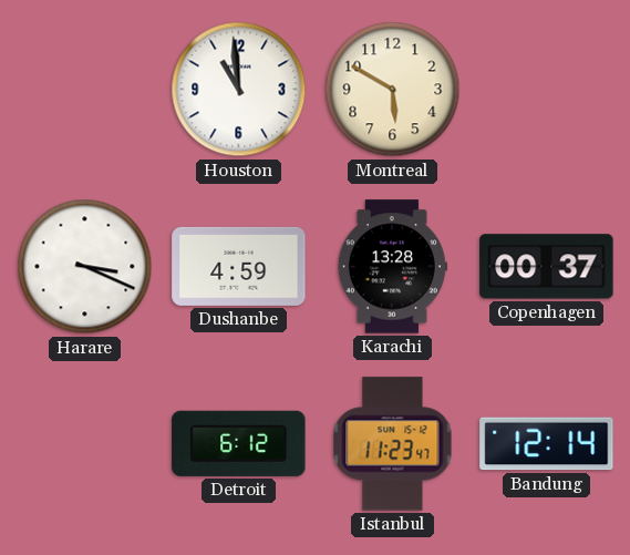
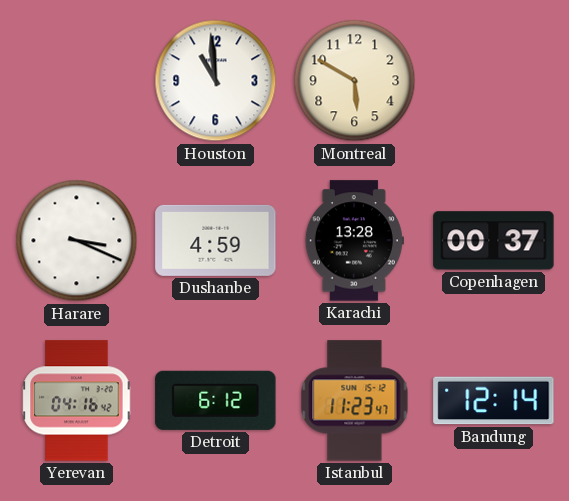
Yerevan: none -> 04:16 (77, 401)
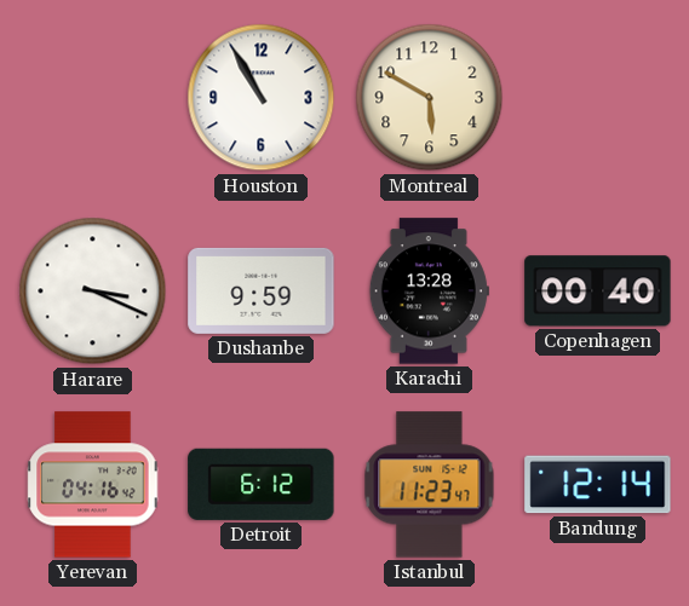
Houston: 10:59 -> 10:55 (262, 98)
Dushanbe: 4:59 -> 9:59 (262, 290)
Copenhagen: 00:37 -> 00:40 (598, 292)
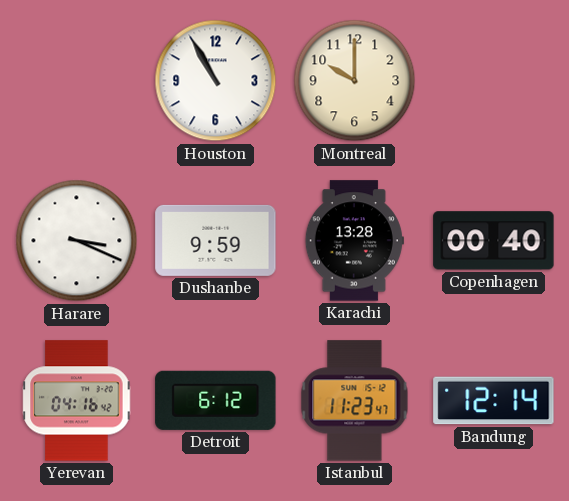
Montreal: 5:50 -> 10:00 (355, 81)
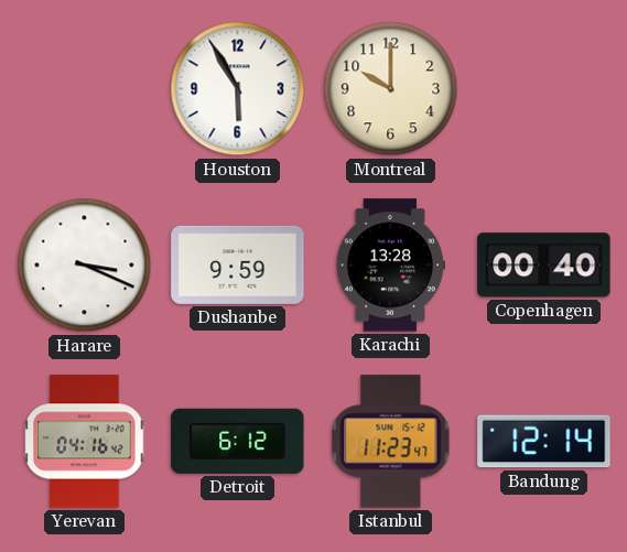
Houston: 10:55 -> 5:55 (238, 89)
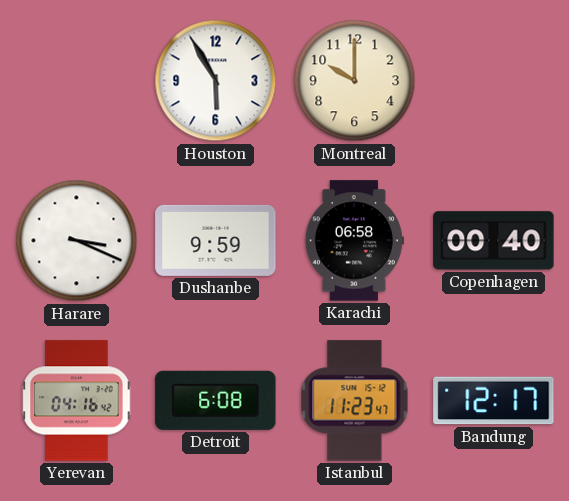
Karachi: 13:28 -> 06:58 (354, 241)
Detroit: 6:12 -> 6:08 (216, 400)
Bandung: 12:14 -> 12:17 (494, 401)
